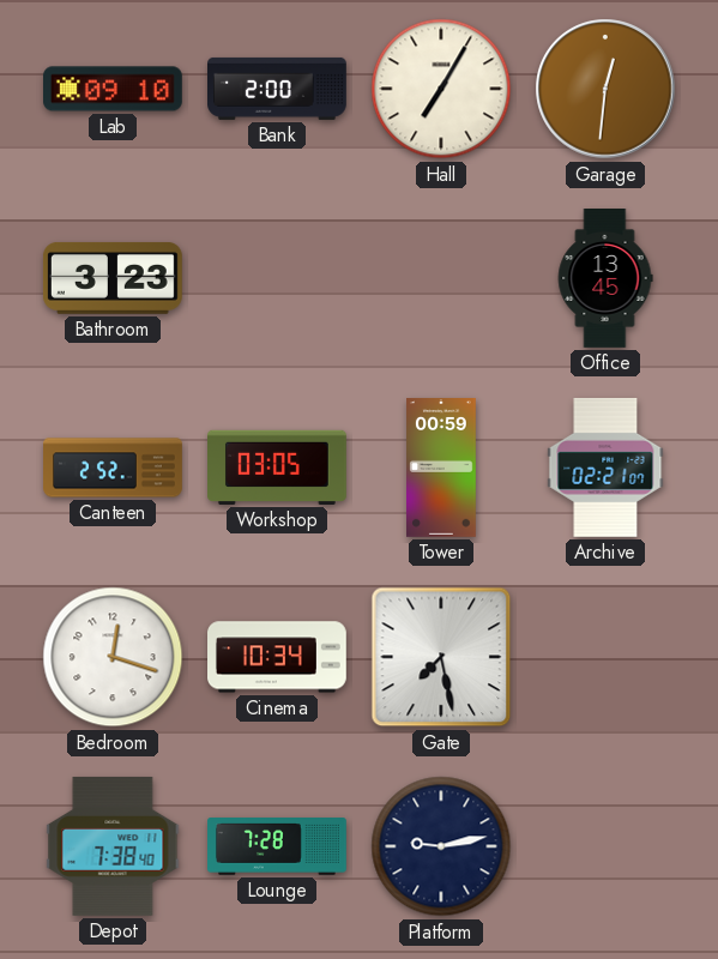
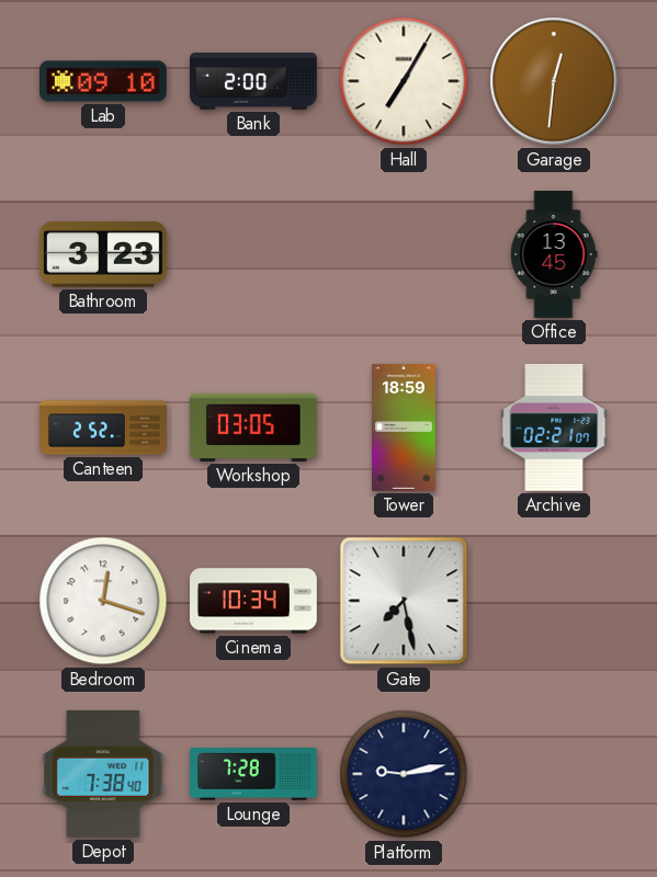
Tower: 00:59 -> 18:59 (405, 429)
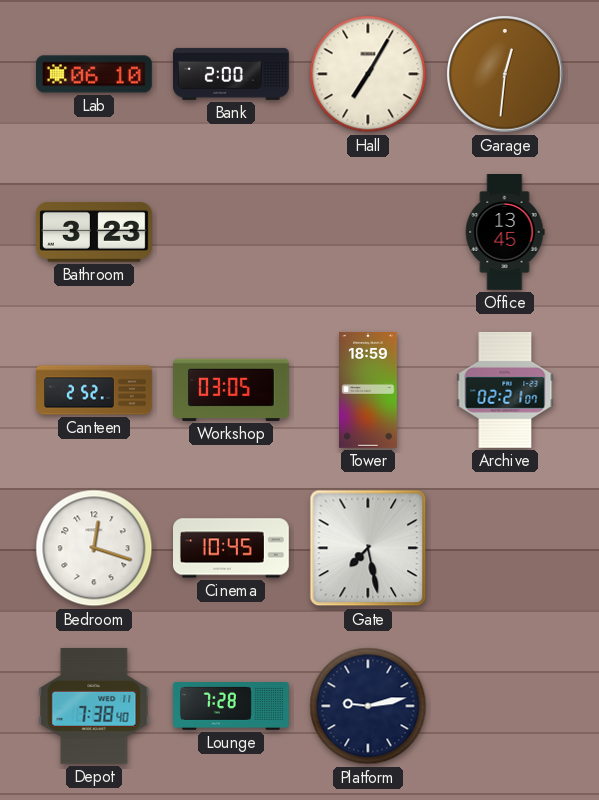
Lab: 09:10 -> 06:10 (95, 74)
Cinema: 10:34 -> 10:45 (232, 548)
